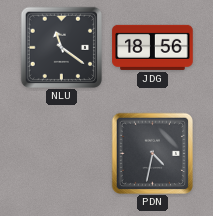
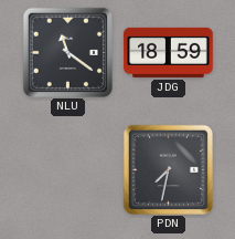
JDG: 18:56 -> 18:59 (169, 52)
PDN: 4:32 -> 7:32 (168, 169)
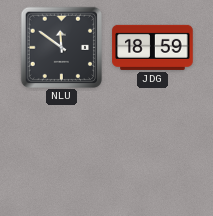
NLU: 11:21 -> 11:51 (61, 47)
PDN: 7:32 -> none (168, 169)
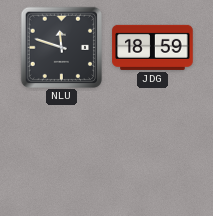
NLU: 11:51 -> 11:48 (61, 47)
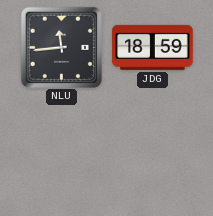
NLU: 11:48 -> 11:44 (61, 47)
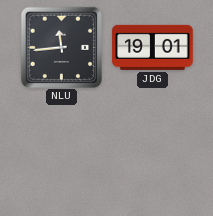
JDG: 18:59 -> 19:01 (153, 47)
